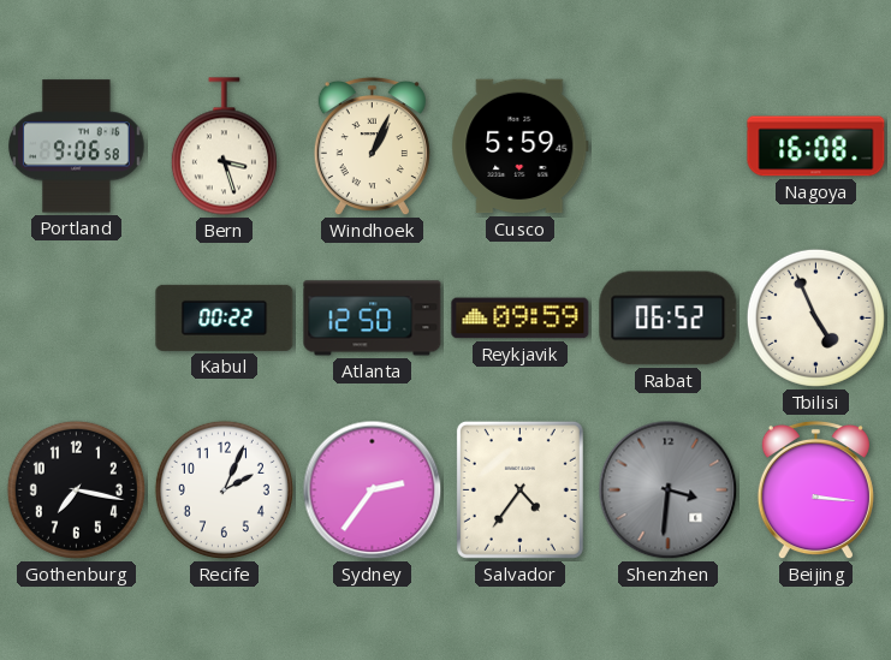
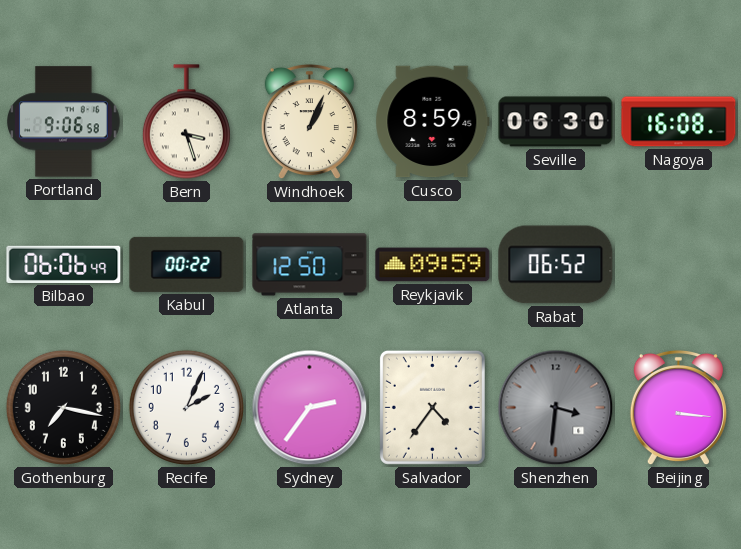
Cusco: 5:59 -> 8:59 (433, 122)
Seville: none -> 06:30 (556, 122)
Bilbao: none -> 06:06 (64, 264)
Tbilisi: 4:56 -> none (815, 317)
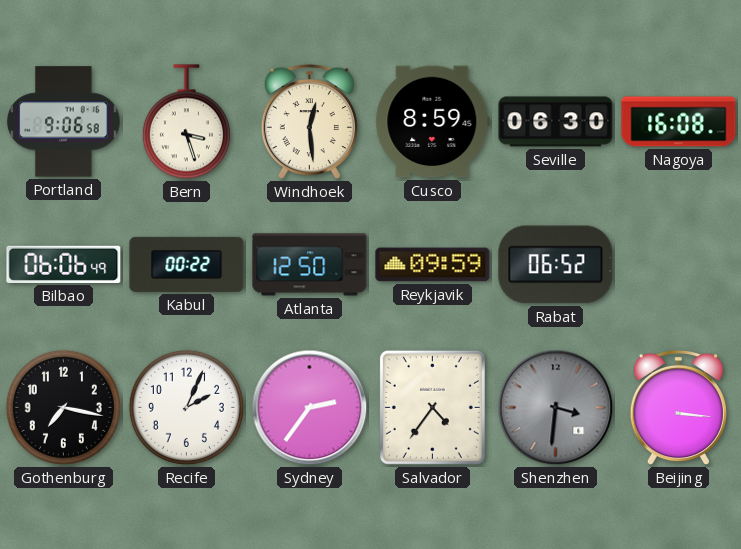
Windhoek: 1:04 -> 12:29 (309, 122)
